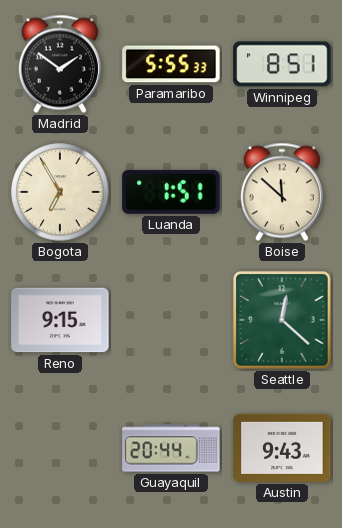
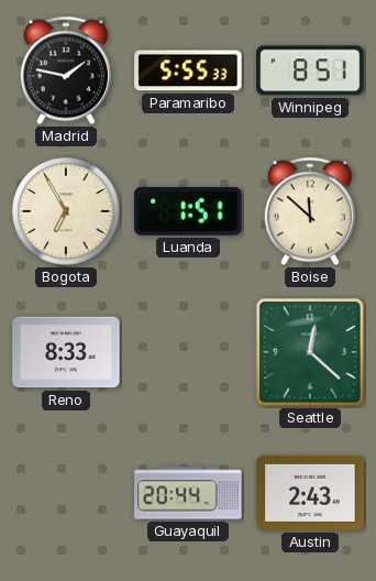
Madrid: 1:51 -> 1:47 (66, 70)
Reno: 9:15 -> 8:33 (66, 352)
Austin: 9:43 -> 2:43 (310, 493)
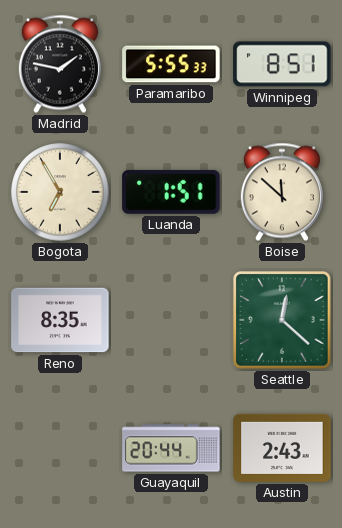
Reno: 8:33 -> 8:35 (60, 320)
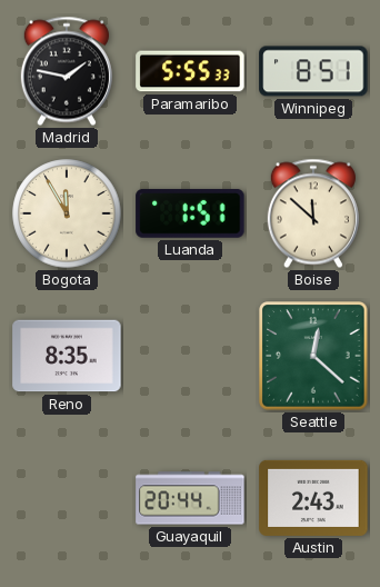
Bogota: 6:55 -> 11:55 (67, 213)
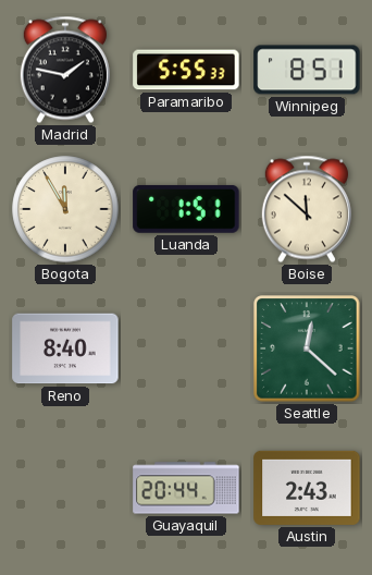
Reno: 8:35 -> 8:40 (65, 348)
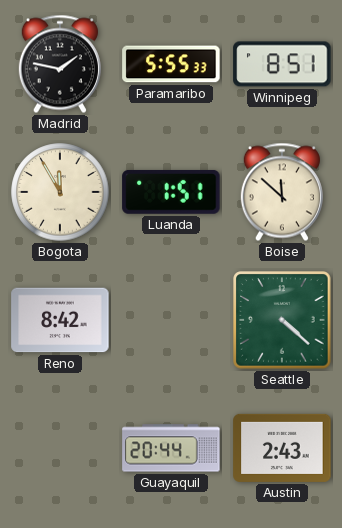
Reno: 8:40 -> 8:42 (60, 320)
Seattle: 12:22 -> 4:22 (282, 320)
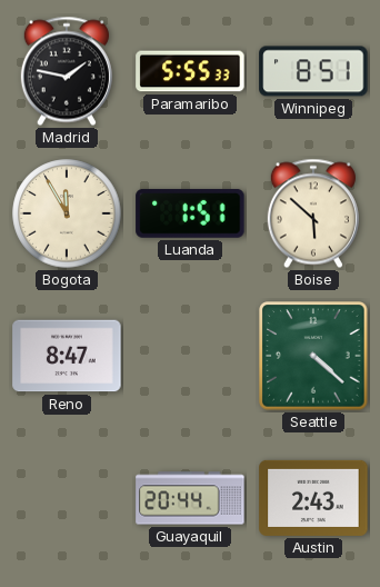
Boise: 11:52 -> 5:52 (313, 213)
Reno: 8:42 -> 8:47 (67, 356)
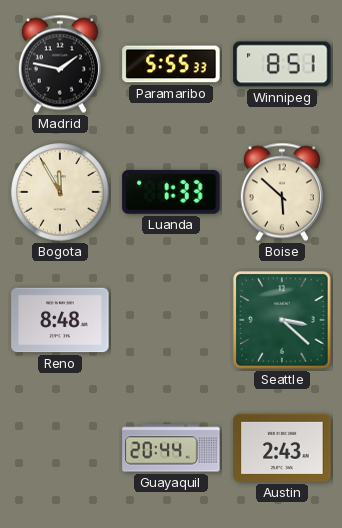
Luanda: 1:51 -> 1:33 (171, 192)
Reno: 8:47 -> 8:48 (60, 320)
Seattle: 4:22 -> 3:22 (282, 320)
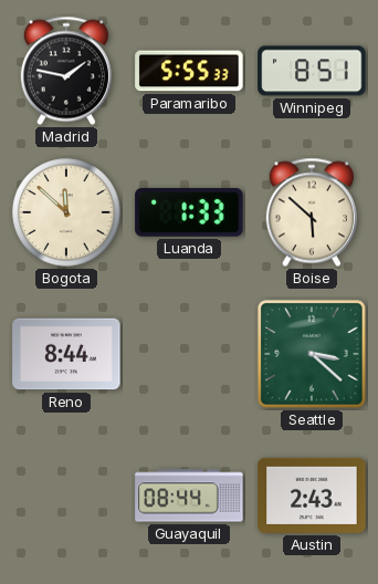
Bogota: 11:55 -> 11:52 (66, 212)
Reno: 8:48 -> 8:44 (66, 354)
Guayaquil: 20:44 -> 08:44 (189, 496)
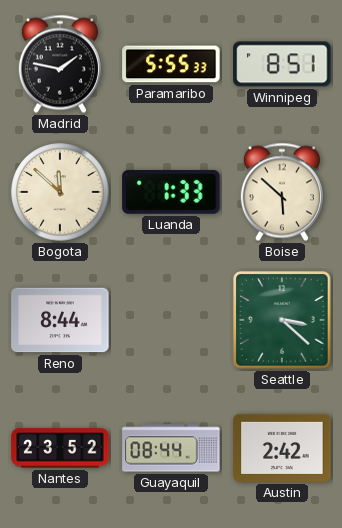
Nantes: none -> 23:52 (60, 448)
Austin: 2:43 -> 2:42 (282, 448)
